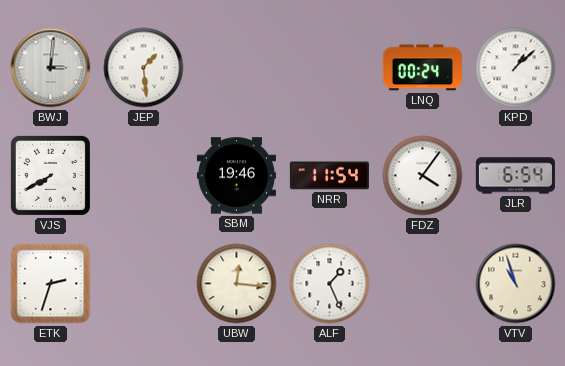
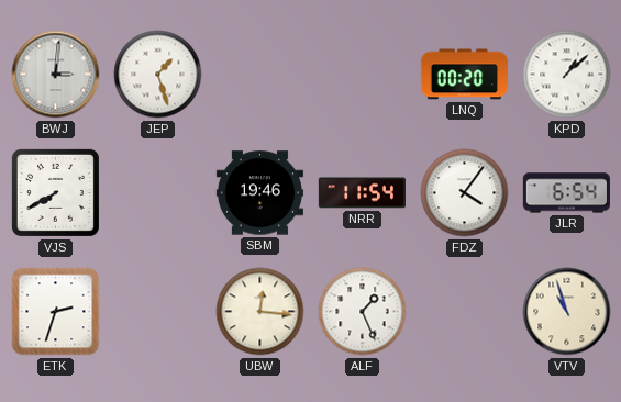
JEP: 1:29 -> 1:27 (158, 75)
LNQ: 00:24 -> 00:20 (464, 75)
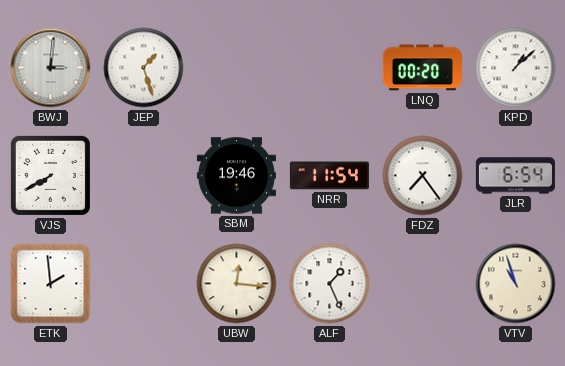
FDZ: 4:06 -> 7:24 (423, 176)
ETK: 2:33 -> 1:59 (51, 284)
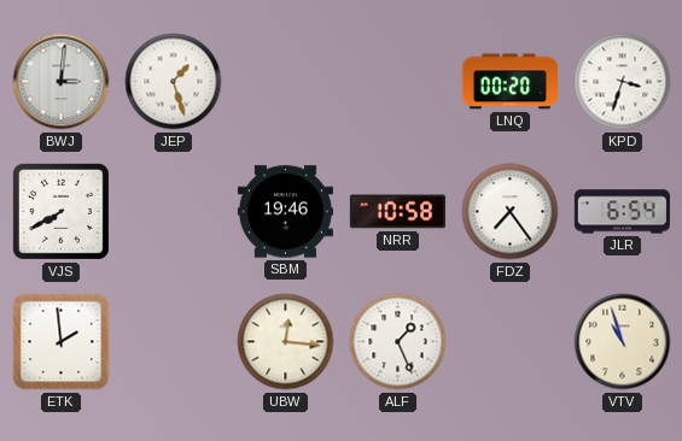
KPD: 1:08 -> 3:33 (623, 82)
NRR: 11:54 -> 10:58 (397, 212)
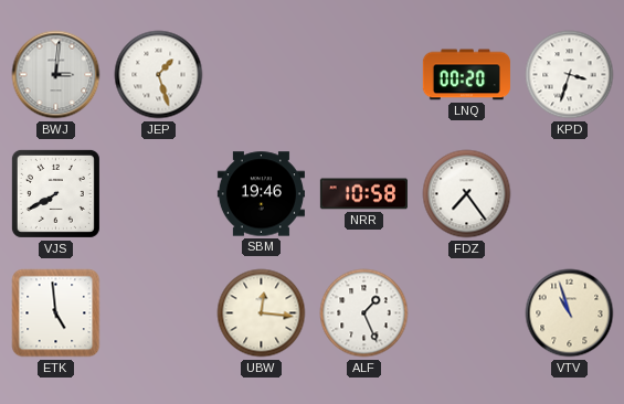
JLR: 6:54 -> none (622, 212)
ETK: 1:59 -> 4:59 (56, 313)
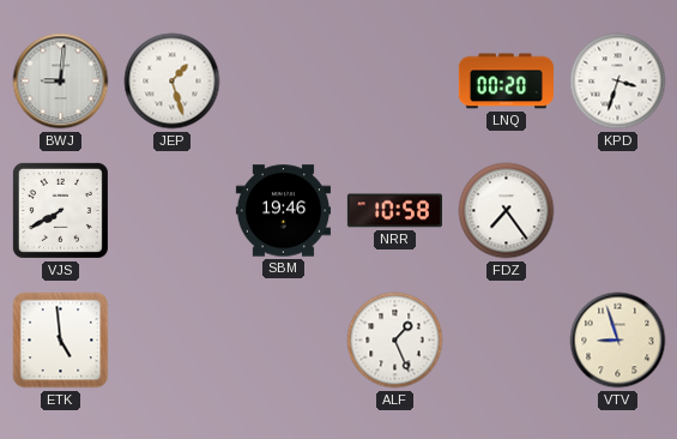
BWJ: 3:01 -> 9:01 (61, 82)
UBW: 12:16 -> none (262, 313)
VTV: 10:57 -> 8:57 (618, 341)
